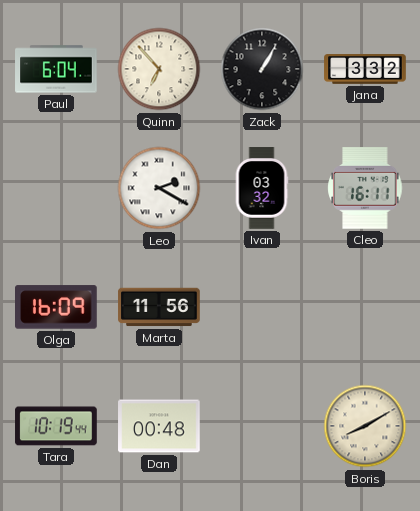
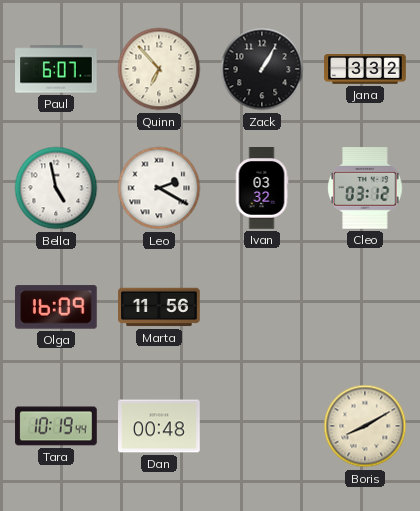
Paul: 6:04 -> 6:07 (56, 69)
Bella: none -> 4:58 (56, 188)
Cleo: 16:11 -> 03:12 (365, 188)
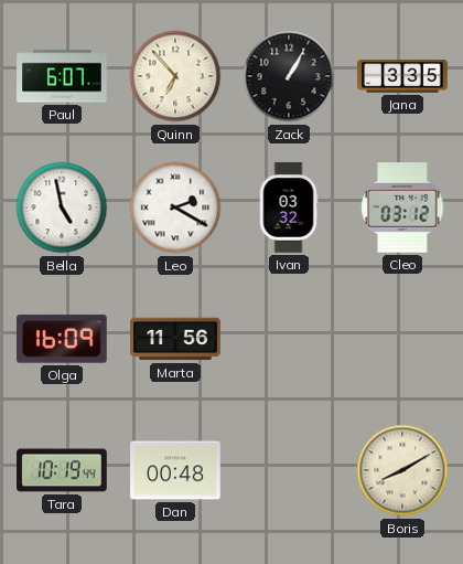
Jana: 3:32 -> 3:35 (402, 76)
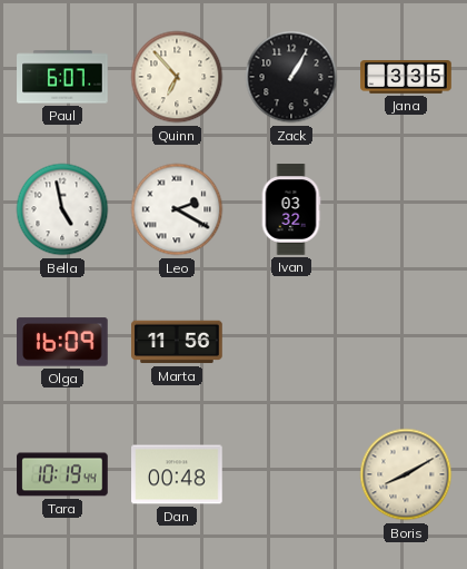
Cleo: 03:12 -> none (402, 207)
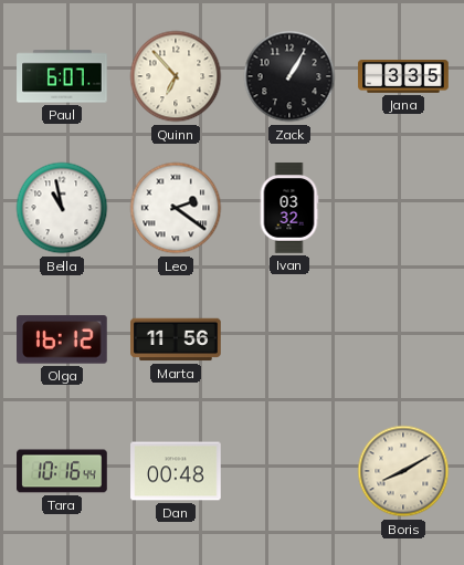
Bella: 4:58 -> 10:58 (62, 208)
Leo: 2:20 -> 2:21 (176, 208)
Olga: 16:09 -> 16:12 (63, 339)
Tara: 10:19 -> 10:16 (62, 471)
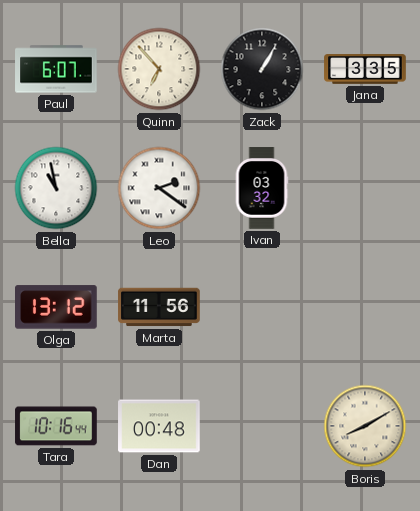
Olga: 16:12 -> 13:12 (57, 307)
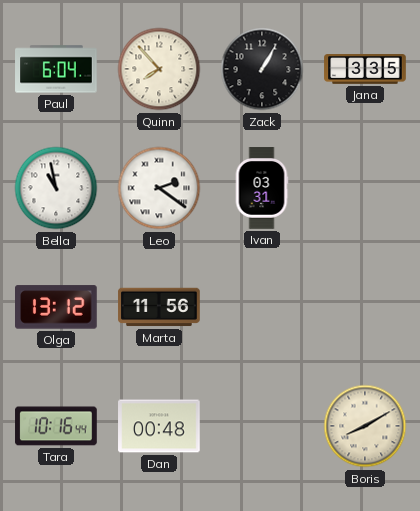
Paul: 6:07 -> 6:04 (56, 69)
Quinn: 6:53 -> 7:53 (159, 69)
Ivan: 03:32 -> 03:31 (262, 188)
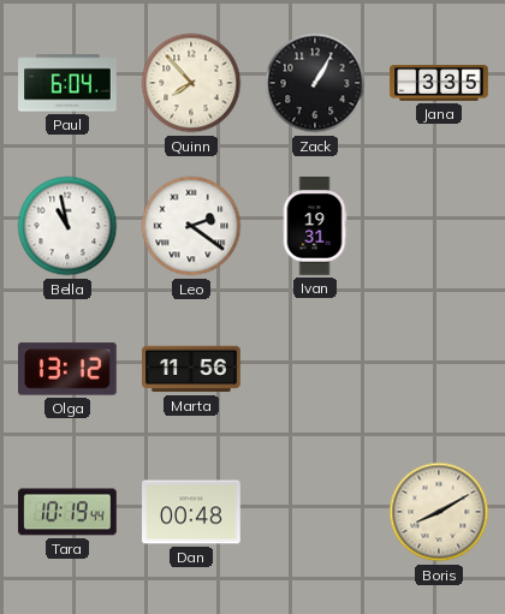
Ivan: 03:31 -> 19:31 (315, 226)
Tara: 10:16 -> 10:19 (67, 512)
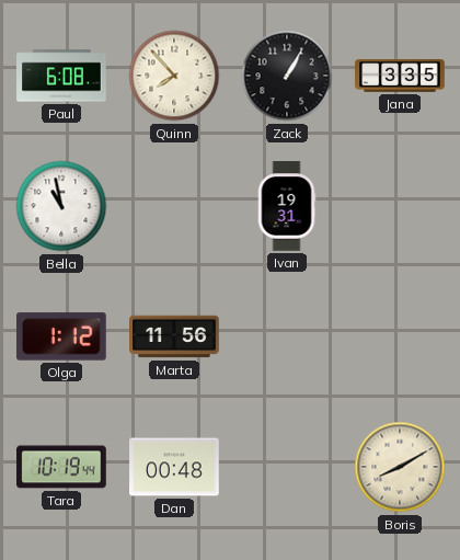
Paul: 6:04 -> 6:08 (61, 76)
Leo: 2:21 -> none (191, 226)
Olga: 13:12 -> 1:12 (62, 336)
